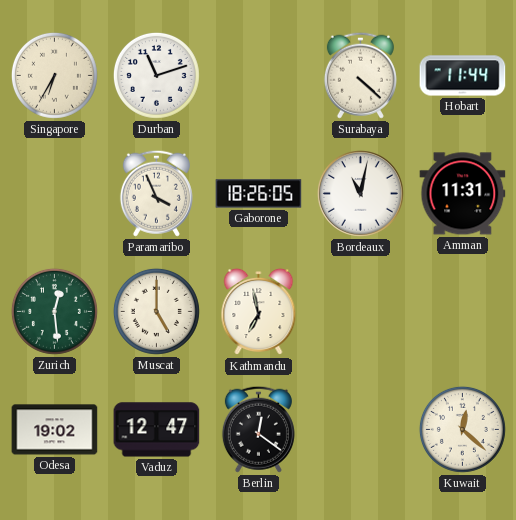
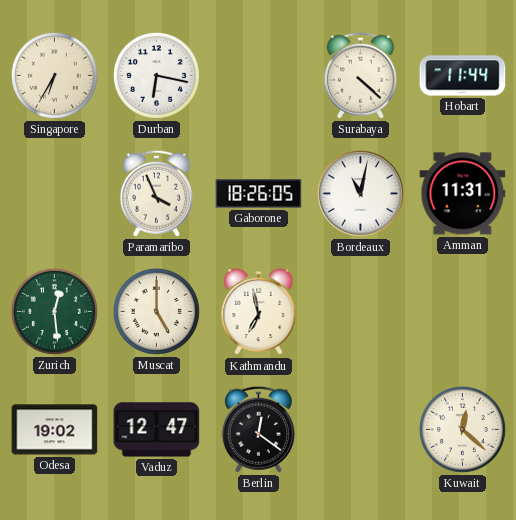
Durban: 11:12 -> 6:17 (156, 75)
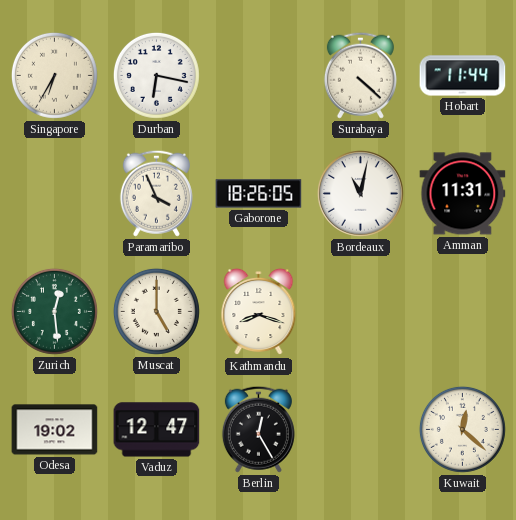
Kathmandu: 6:58 -> 8:18 (259, 312)
Berlin: 12:21 -> 12:25 (258, 429)
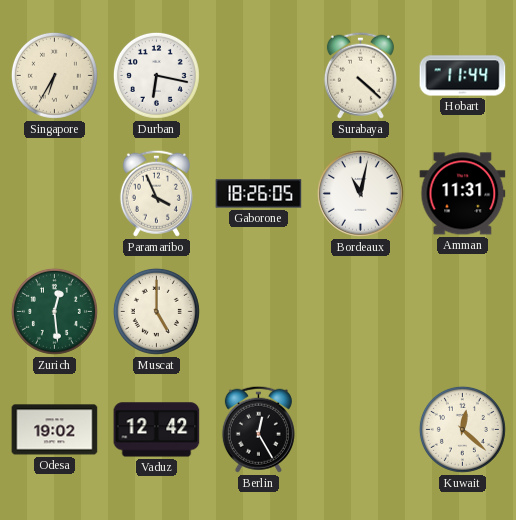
Kathmandu: 8:18 -> none (259, 312)
Vaduz: 12:47 -> 12:42 (157, 430)
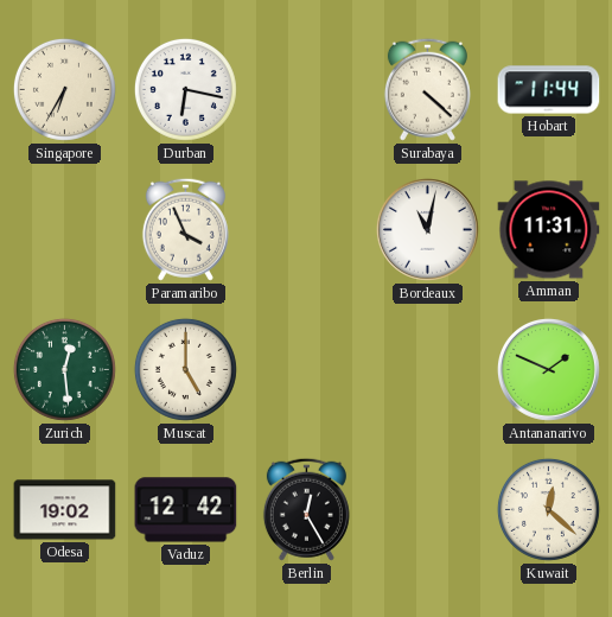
Gaborone: 18:26 -> none (259, 194)
Antananarivo: none -> 1:49 (548, 369)
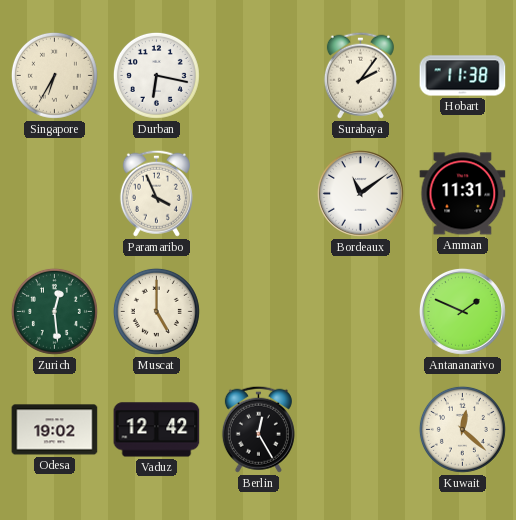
Surabaya: 4:22 -> 2:06 (360, 75)
Hobart: 11:44 -> 11:38 (463, 76)
Bordeaux: 11:02 -> 11:09 (360, 193)
